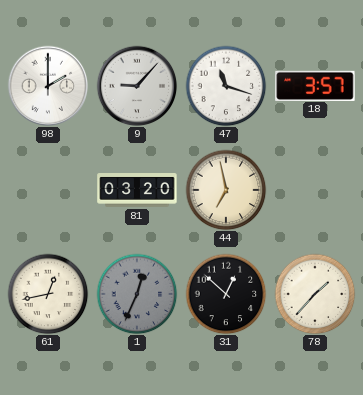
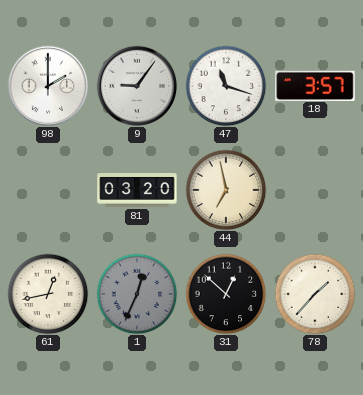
9: 9:07 -> 9:06 (137, 86)
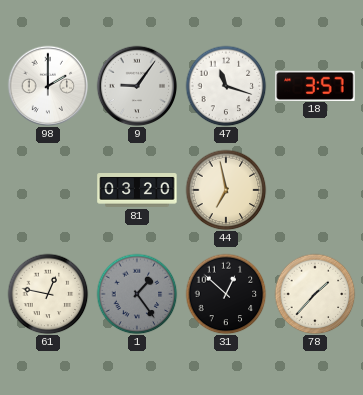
61: 12:43 -> 12:47 (48, 294)
1: 12:34 -> 1:24 (137, 294)
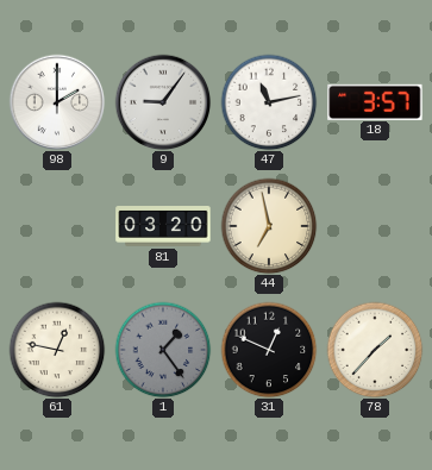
47: 11:18 -> 11:13 (269, 102)
31: 12:52 -> 12:49 (269, 350)
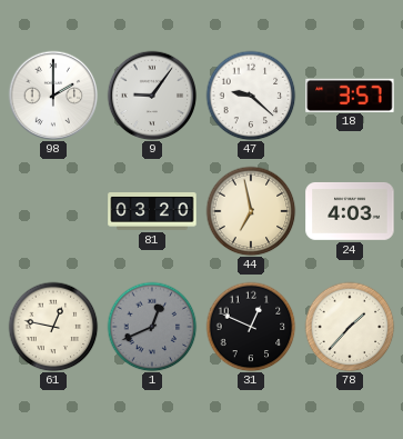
47: 11:13 -> 9:22 (251, 96)
24: none -> 4:03 (350, 211)
1: 1:24 -> 12:41 (152, 327)
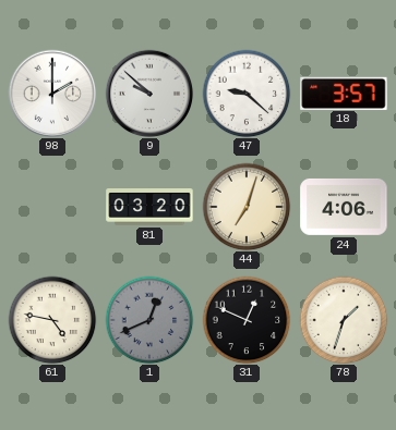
9: 9:06 -> 9:52 (149, 94)
44: 6:58 -> 7:03 (247, 207)
24: 4:03 -> 4:06 (344, 207)
61: 12:47 -> 4:47 (52, 320)
78: 1:37 -> 1:33 (344, 320)
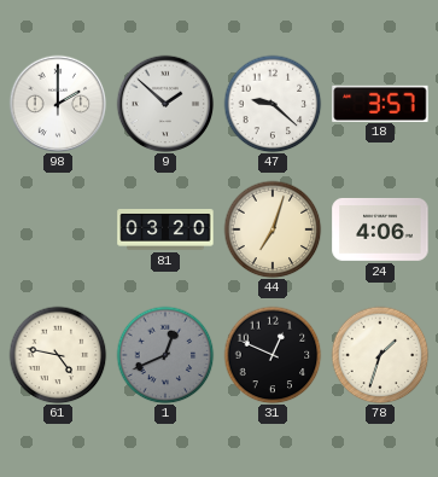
9: 9:52 -> 1:52 (165, 104)
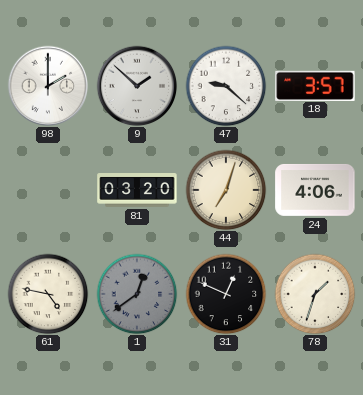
1: 12:41 -> 12:39 (137, 294)
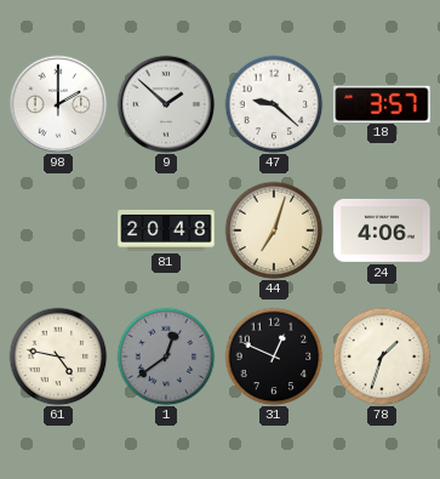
81: 03:20 -> 20:48 (166, 232)
